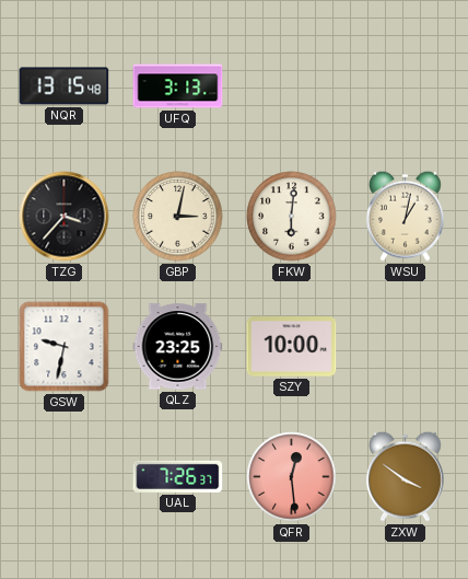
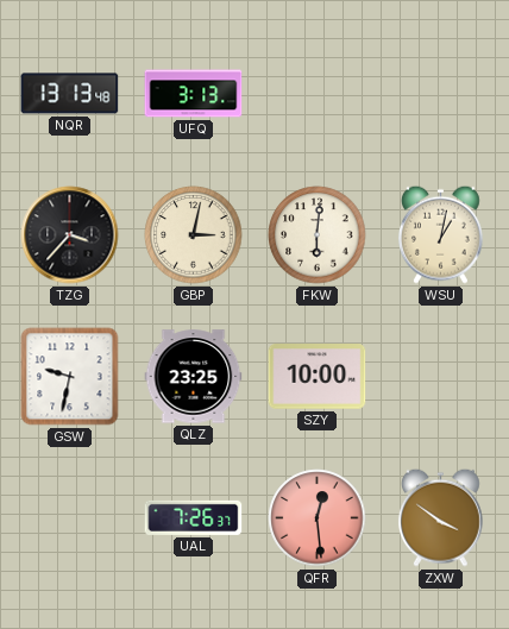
NQR: 13:15 -> 13:13 (70, 94)
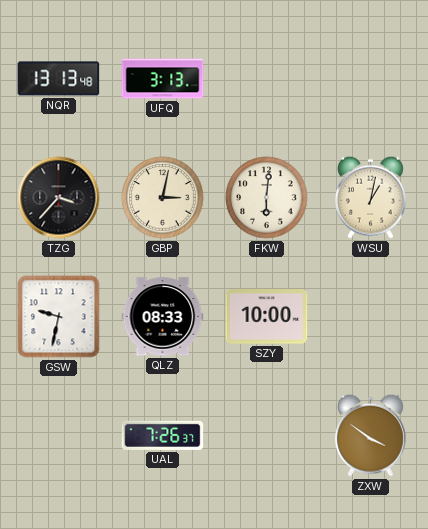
QLZ: 23:25 -> 08:33 (163, 317)
QFR: 12:29 -> none (318, 518)
